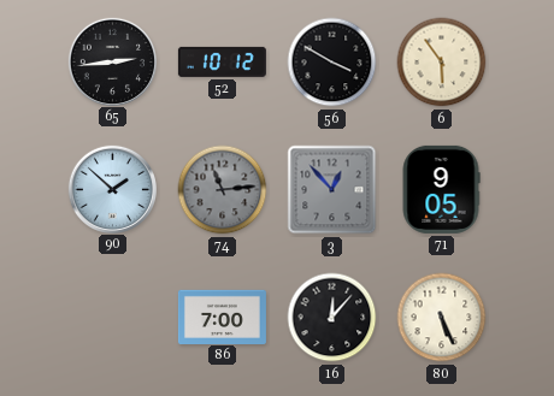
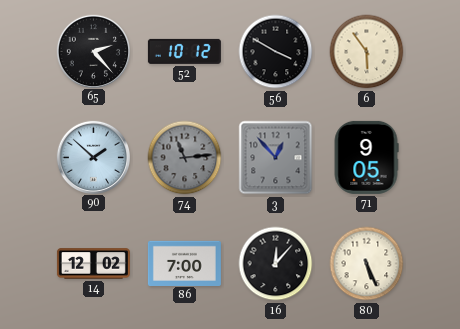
65: 2:44 -> 2:23 (93, 51)
14: none -> 12:02 (93, 264)
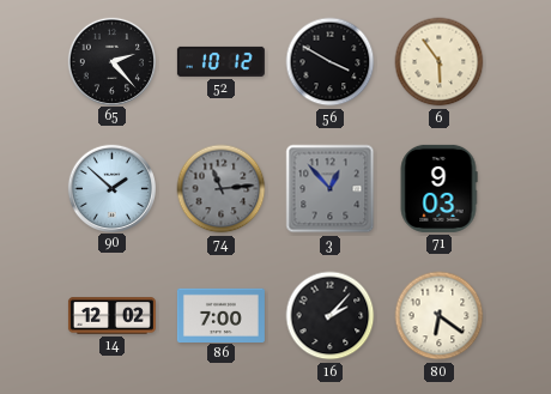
71: 9:05 -> 9:03 (438, 188)
16: 12:07 -> 2:07 (331, 316)
80: 5:26 -> 6:21 (440, 316)
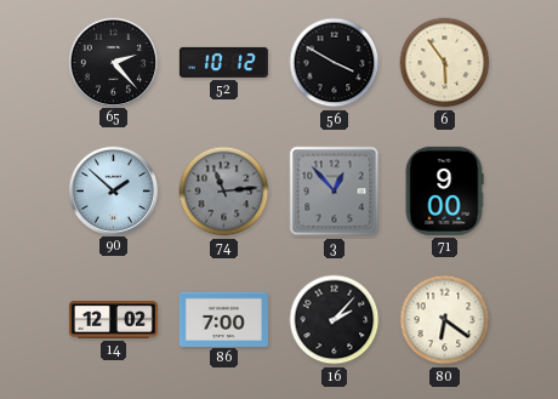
71: 9:03 -> 9:00 (444, 190)
